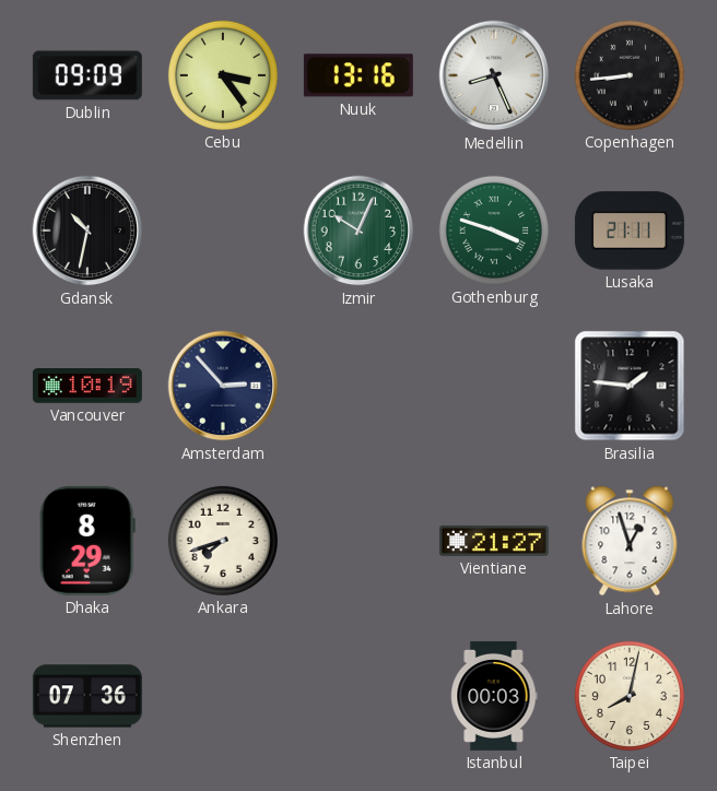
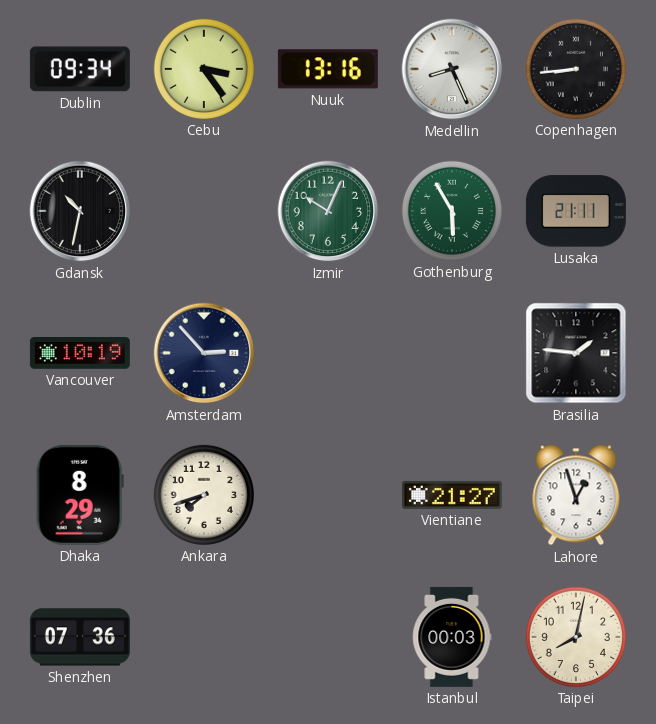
Dublin: 09:09 -> 09:34 (80, 69)
Gothenburg: 3:48 -> 5:55 (452, 211)
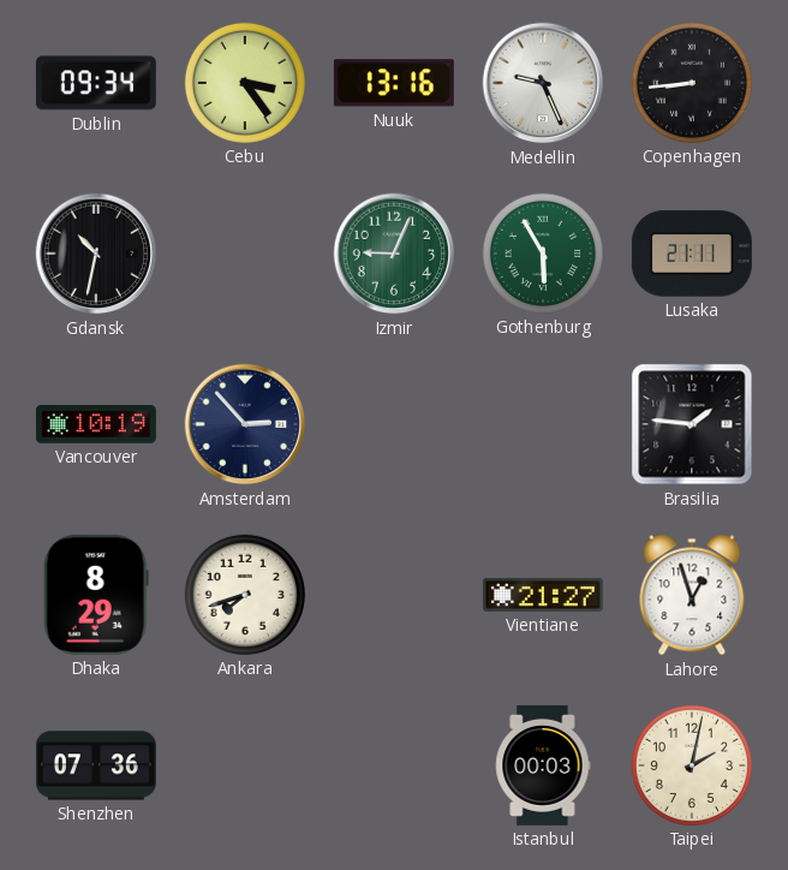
Medellin: 8:26 -> 9:26 (543, 83)
Izmir: 10:04 -> 9:04 (394, 254)
Taipei: 8:02 -> 2:02 (692, 765)
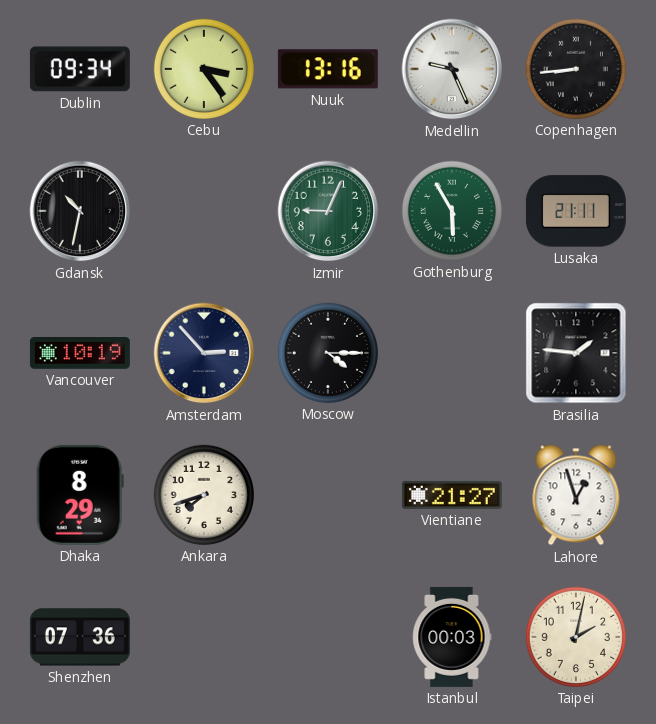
Moscow: none -> 4:15 (328, 353)
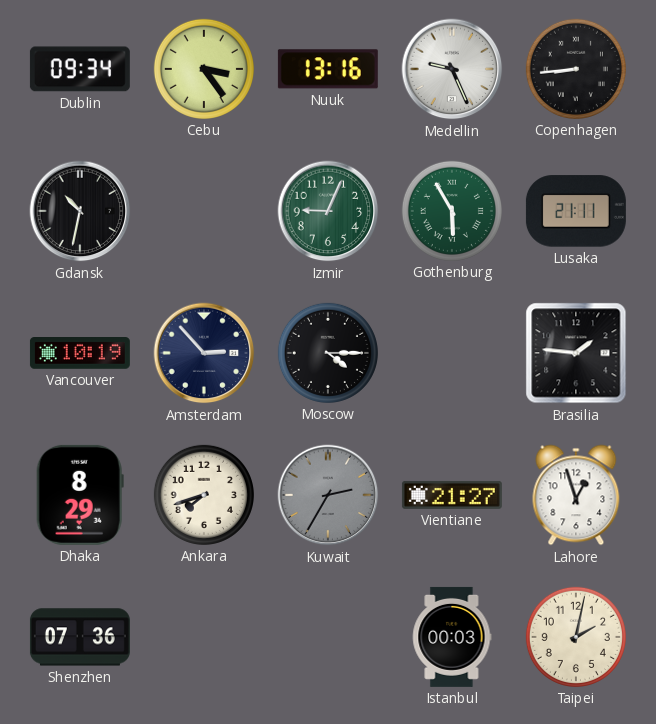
Kuwait: none -> 2:35 (328, 495)
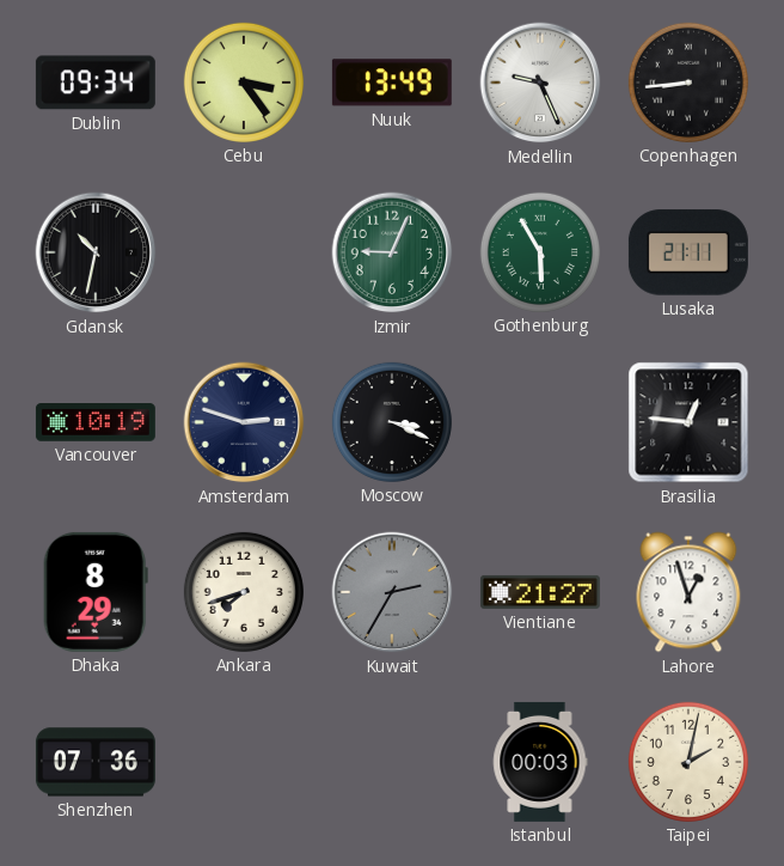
Nuuk: 13:16 -> 13:49 (392, 83)
Amsterdam: 2:53 -> 2:48 (244, 422)
Moscow: 4:15 -> 3:19 (392, 422)
Brasilia: 1:46 -> 12:46 (688, 422)
